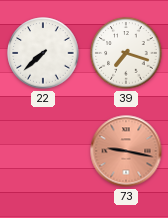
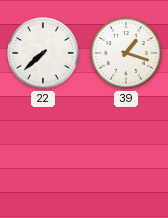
39: 7:18 -> 1:18 (126, 53)
73: 9:17 -> none (126, 151)
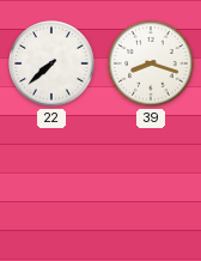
39: 1:18 -> 8:18 (151, 63)
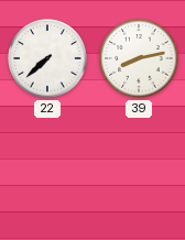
39: 8:18 -> 8:13 (139, 58)
